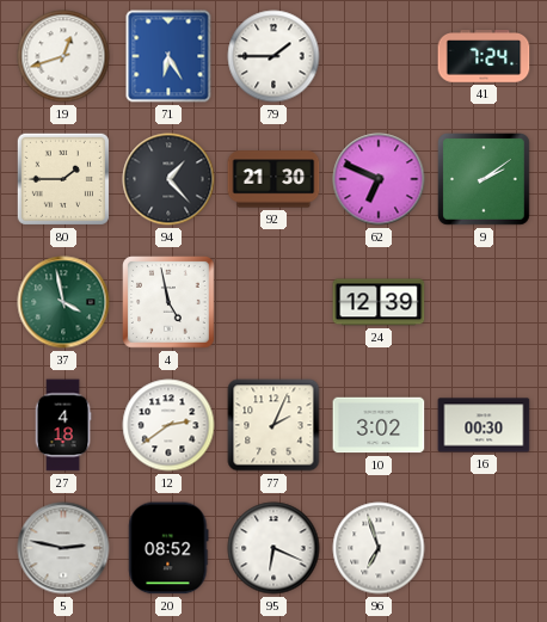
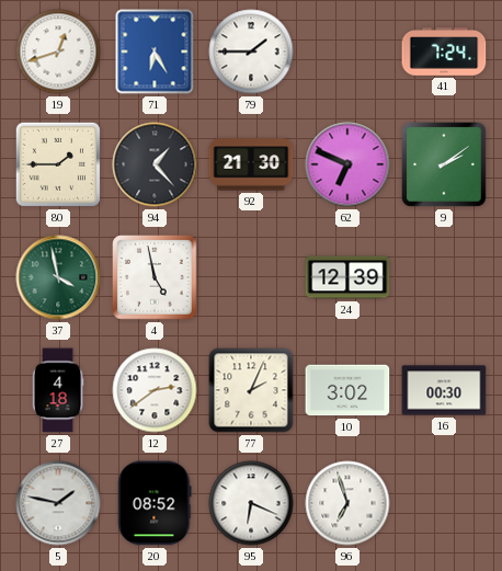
5: 2:47 -> 1:47 (58, 503)
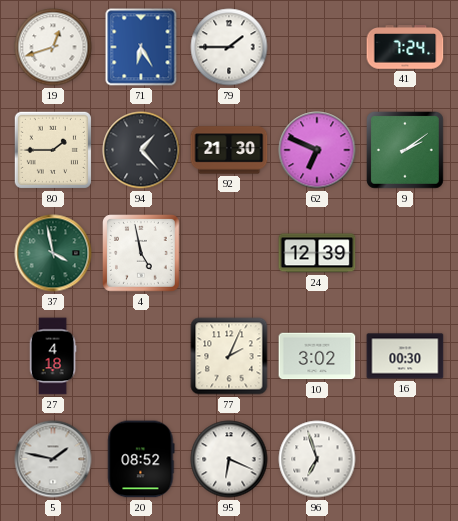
12: 2:39 -> none (155, 390)
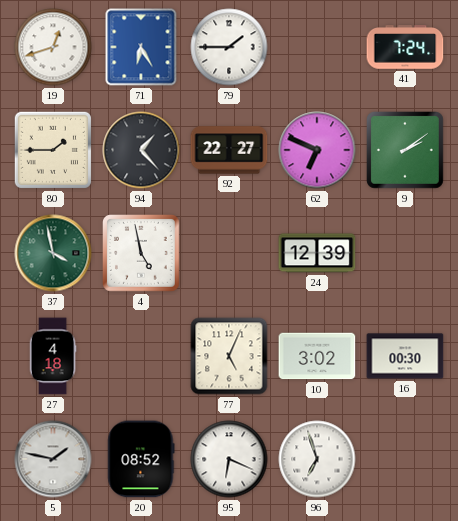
92: 21:30 -> 22:27 (229, 150)
77: 2:04 -> 5:04 (229, 356)
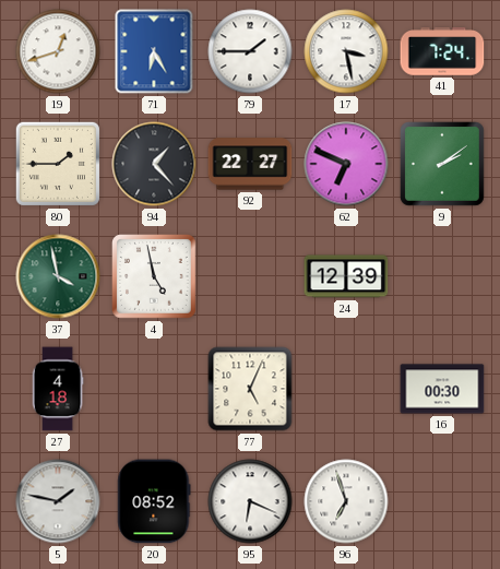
17: none -> 3:28 (346, 51)
10: 3:02 -> none (317, 356)
